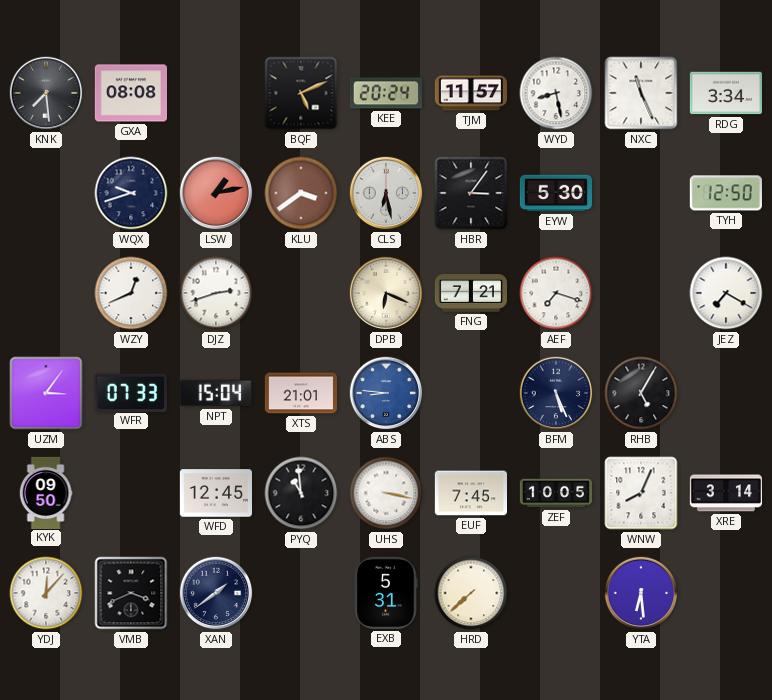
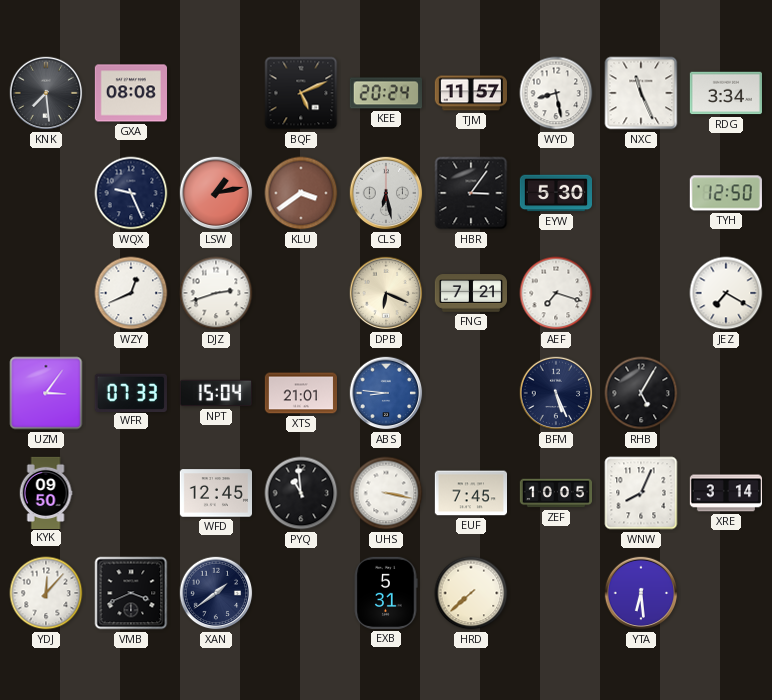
WQX: 9:42 -> 9:26 (131, 193)
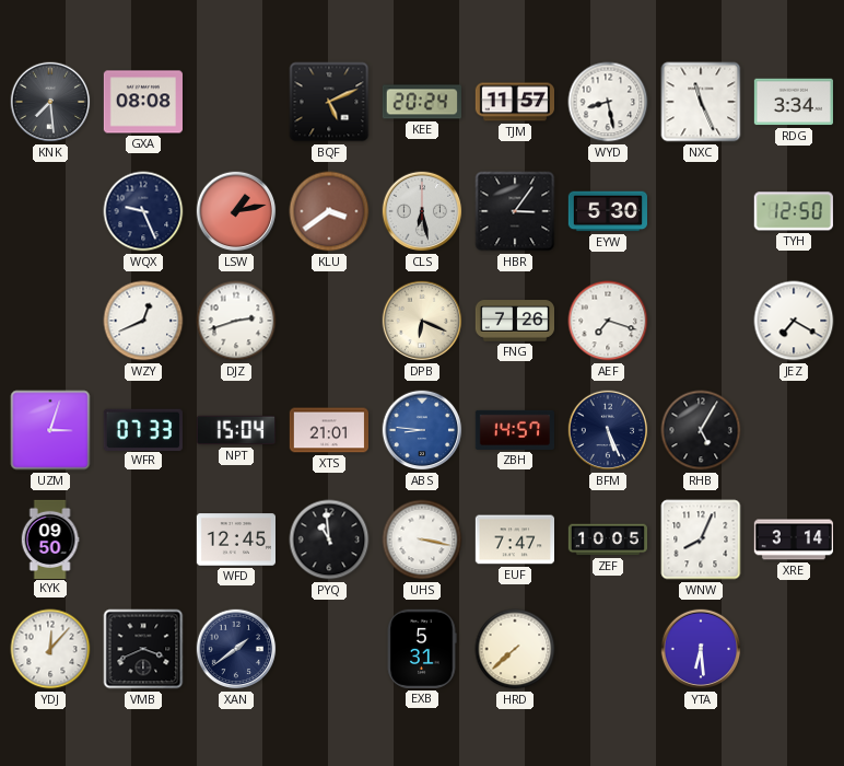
FNG: 7:21 -> 7:26 (514, 321)
UZM: 3:06 -> 3:03 (50, 430)
ZBH: none -> 14:57 (514, 430)
EUF: 7:45 -> 7:47 (514, 539)
